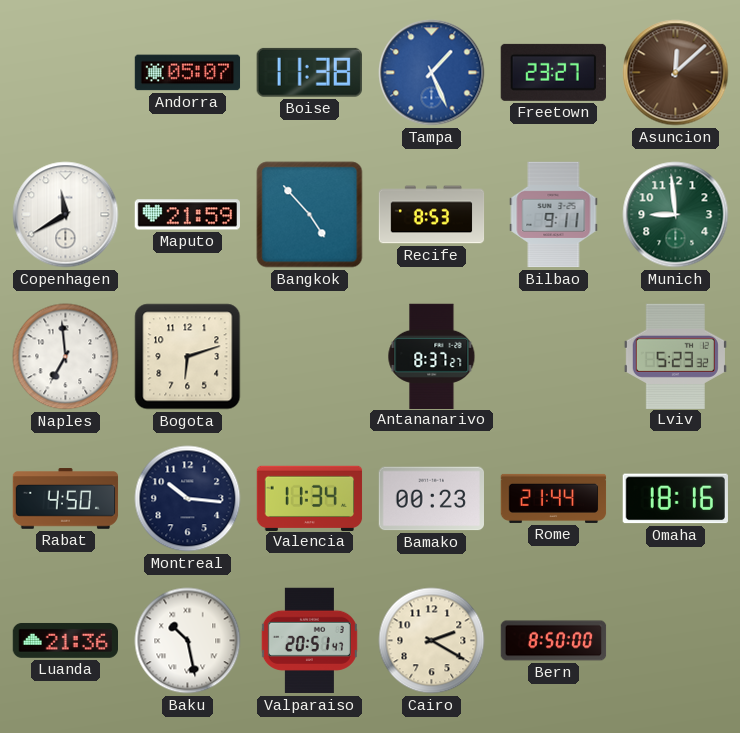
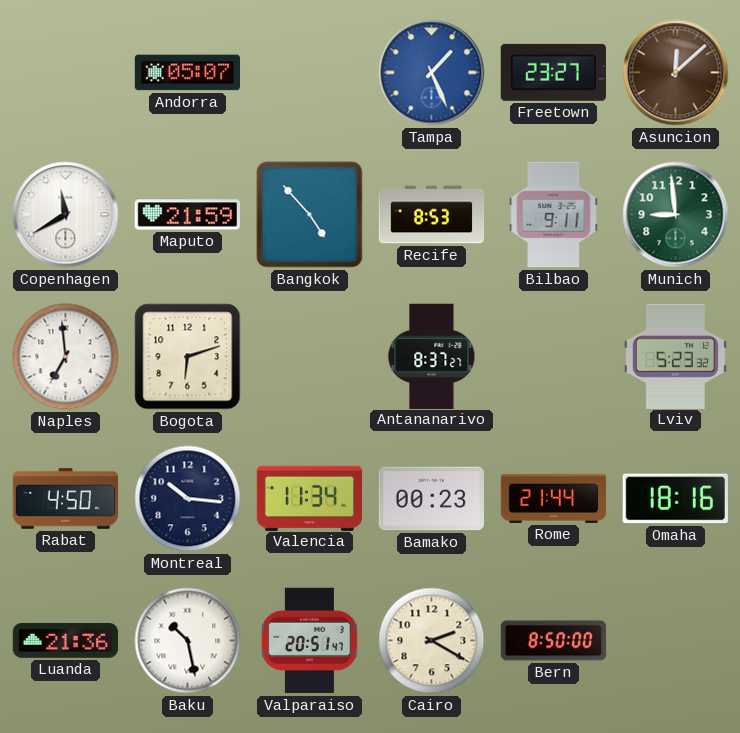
Boise: 11:38 -> none (309, 72)
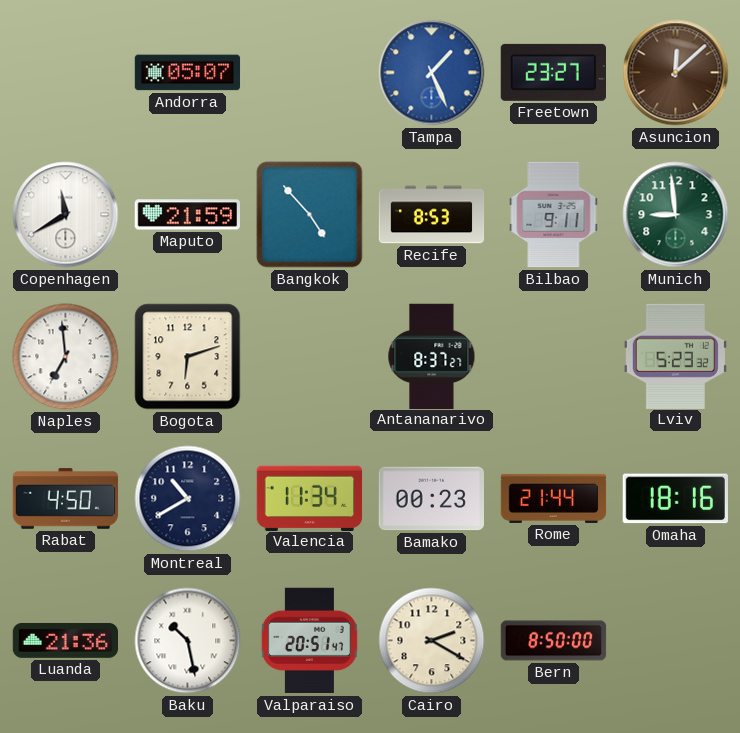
Montreal: 10:16 -> 10:40 (188, 499)
